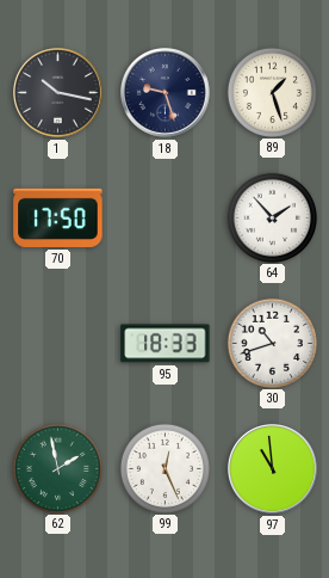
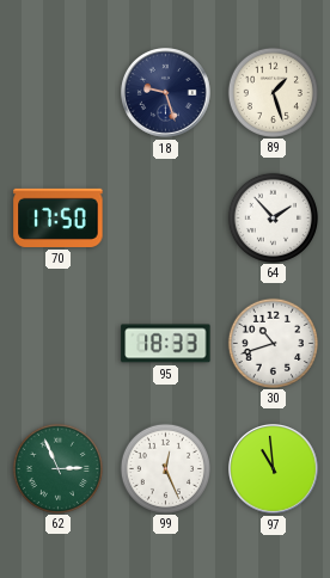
1: 10:17 -> none (58, 93)
62: 1:58 -> 2:56 (57, 468)
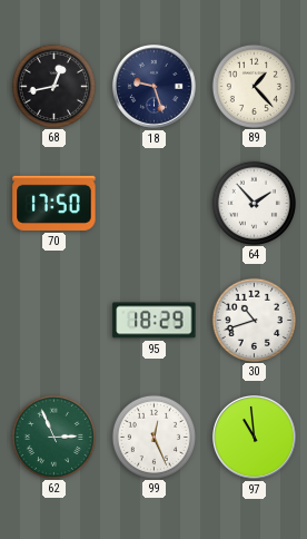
68: none -> 12:43 (53, 86)
89: 1:27 -> 1:23 (254, 86)
95: 18:33 -> 18:29 (155, 321)
